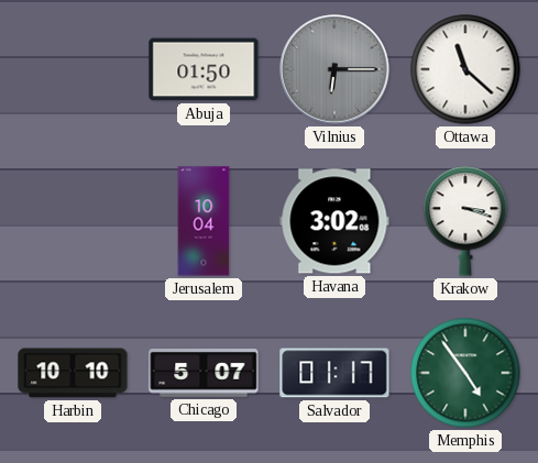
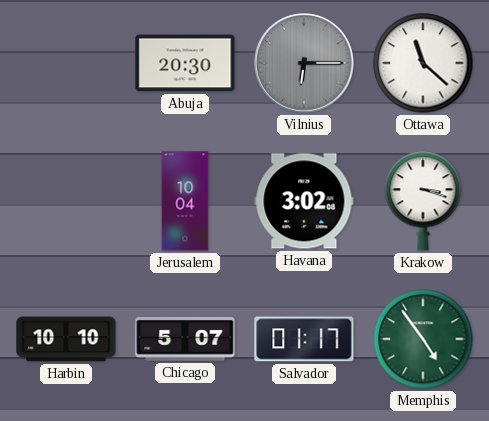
Abuja: 01:50 -> 20:30 (185, 63)
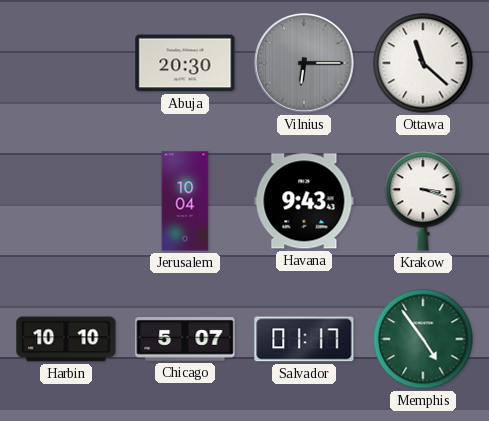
Havana: 3:02 -> 9:43 (304, 201)
